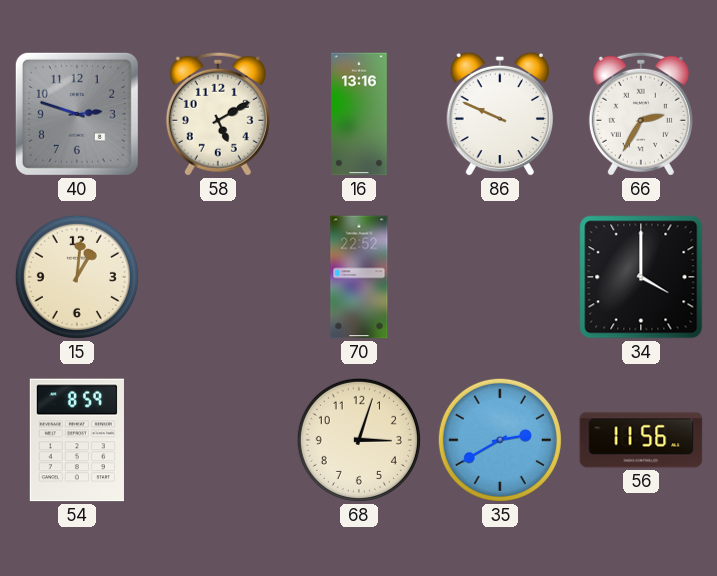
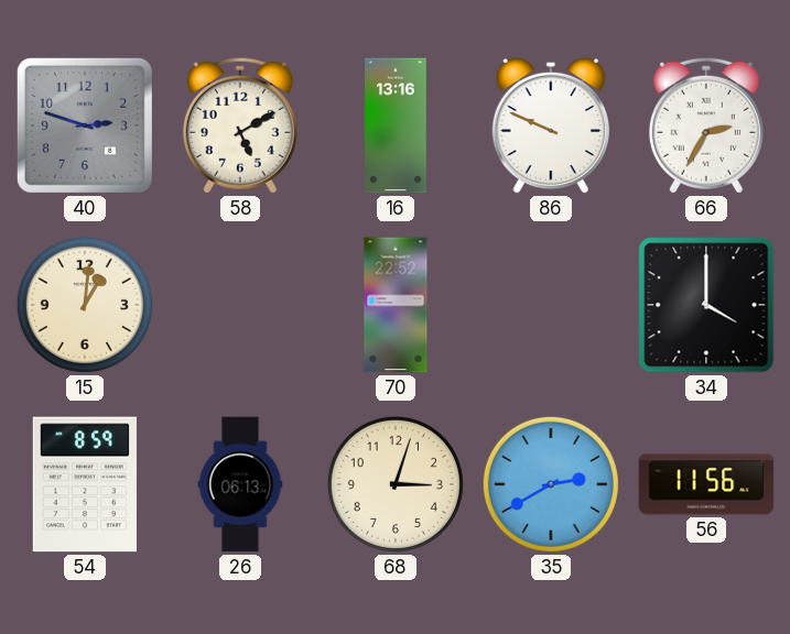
26: none -> 06:13 (240, 484)
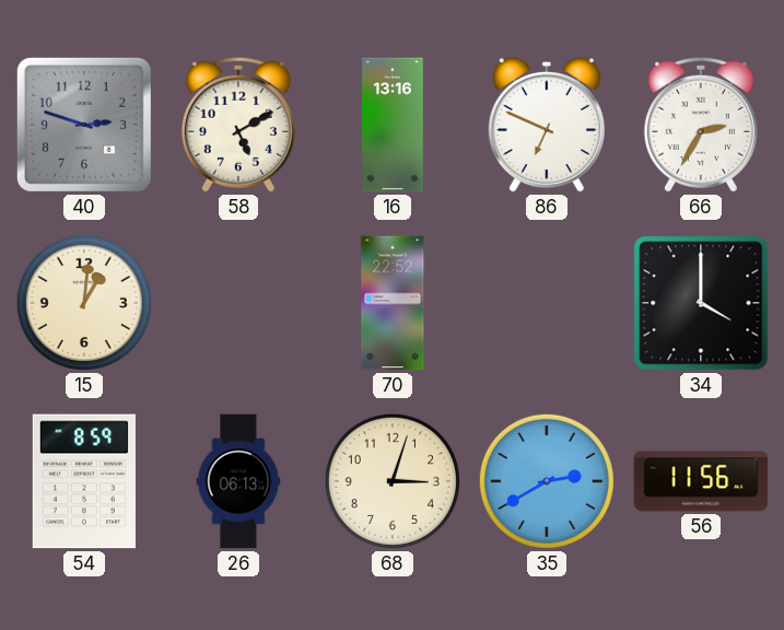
86: 9:49 -> 6:49 (547, 125)
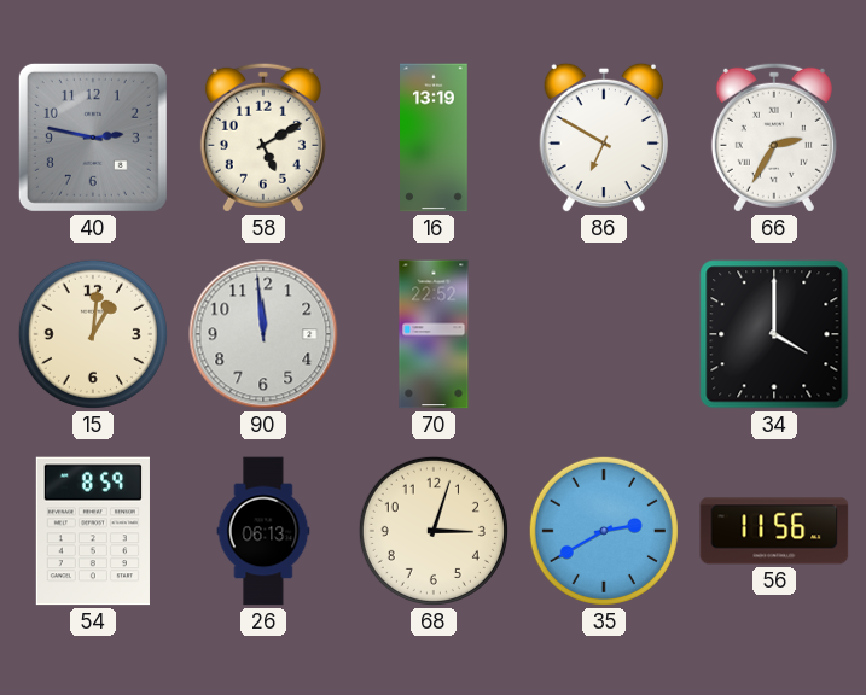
40: 2:48 -> 2:47 (93, 138)
16: 13:16 -> 13:19 (434, 138)
86: 6:49 -> 6:50 (604, 138)
90: none -> 11:59 (263, 334)
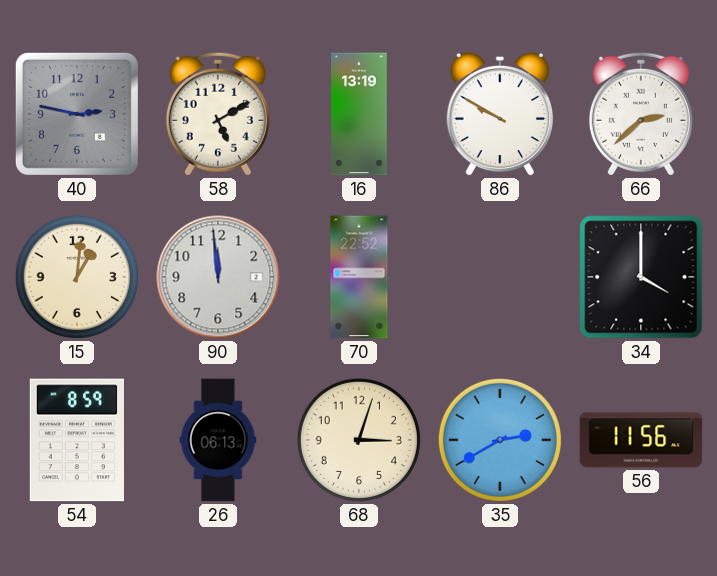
86: 6:50 -> 9:50 (500, 114)
66: 2:35 -> 2:38 (641, 114)
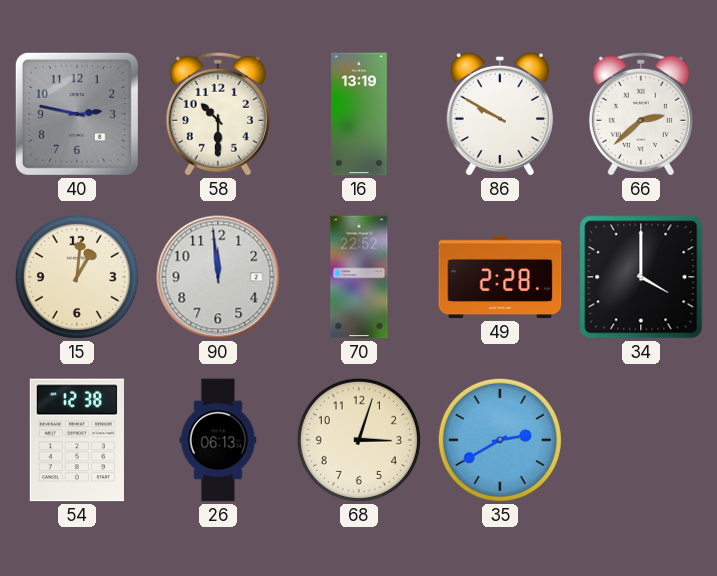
58: 5:10 -> 10:30 (218, 114)
49: none -> 2:28 (500, 277)
54: 8:59 -> 12:38 (77, 440)
56: 11:56 -> none (641, 440)
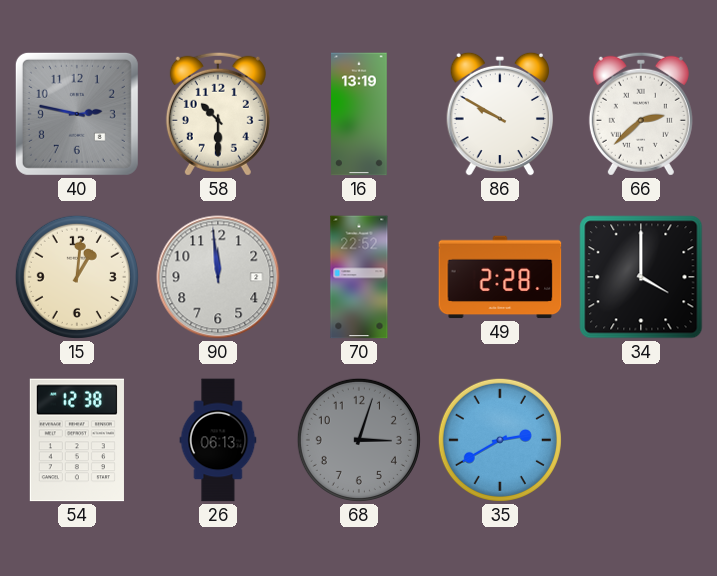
68 dial: cream -> grey (359, 440)
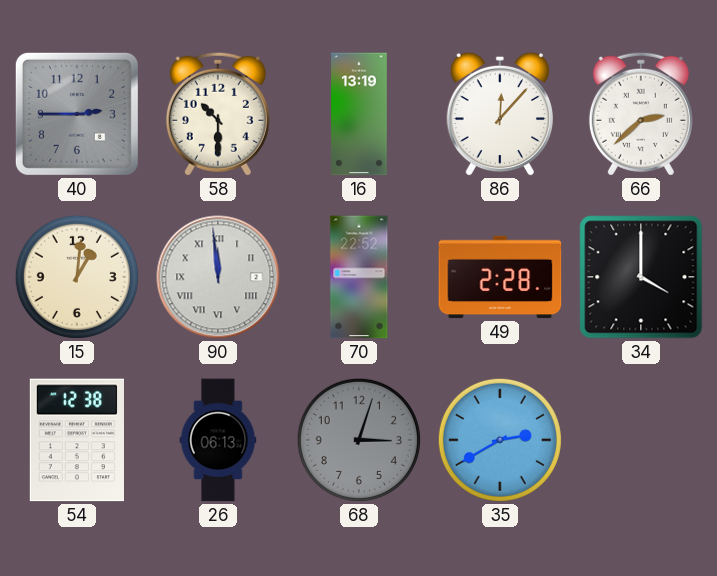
40: 2:47 -> 2:45 (77, 114)
86: 9:50 -> 12:07 (500, 114)
90 numerals: Arabic -> Roman (218, 277)
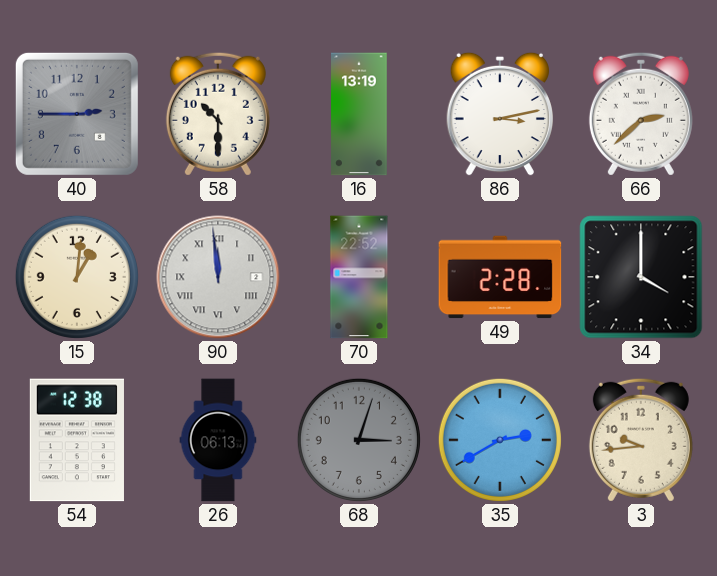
86: 12:07 -> 3:13 (500, 114)
3: none -> 9:44 (641, 440)
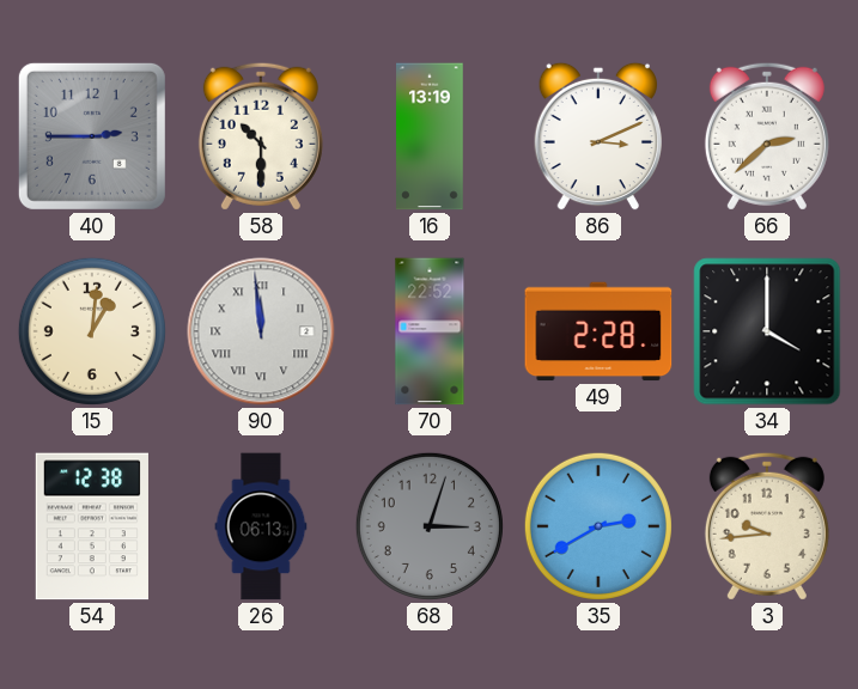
86: 3:13 -> 3:11 (598, 136)
